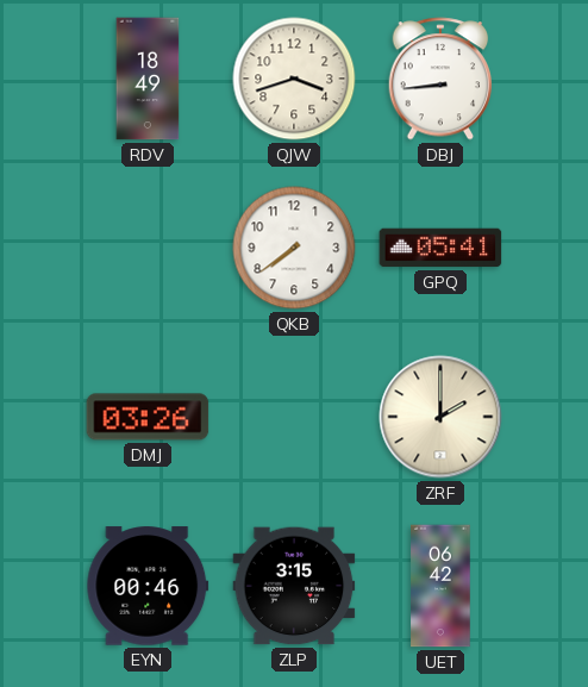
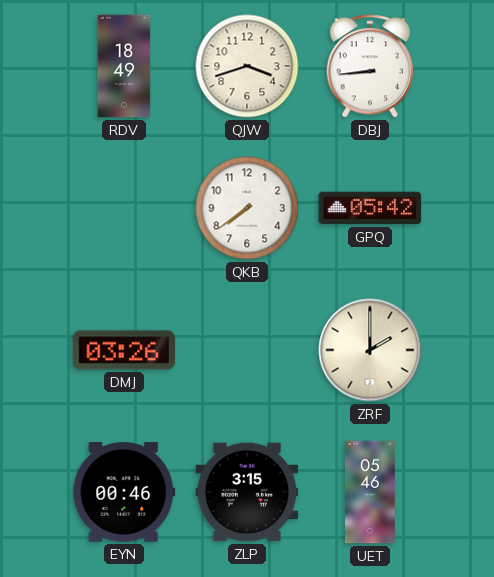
GPQ: 05:41 -> 05:42 (370, 208)
UET: 06:42 -> 05:46 (370, 492)
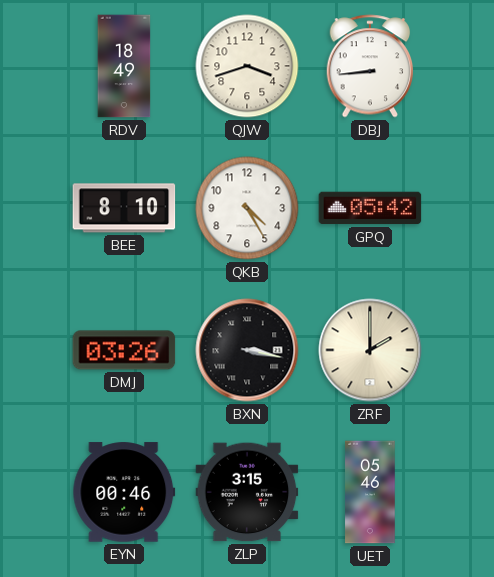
BEE: none -> 8:10 (124, 208)
QKB: 7:39 -> 4:25 (247, 208)
BXN: none -> 3:17 (247, 350)
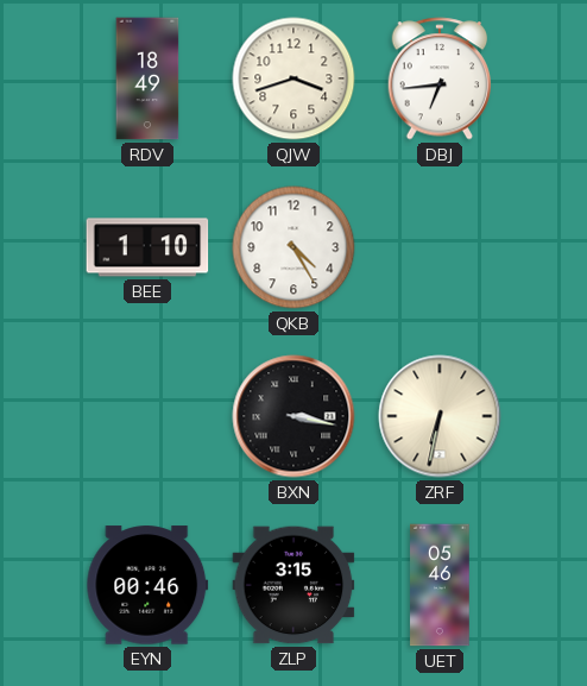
DBJ: 8:44 -> 6:44 (440, 78)
BEE: 8:10 -> 1:10 (147, 247)
GPQ: 05:42 -> none (370, 208)
DMJ: 03:26 -> none (124, 350)
ZRF: 2:00 -> 6:32 (440, 416)
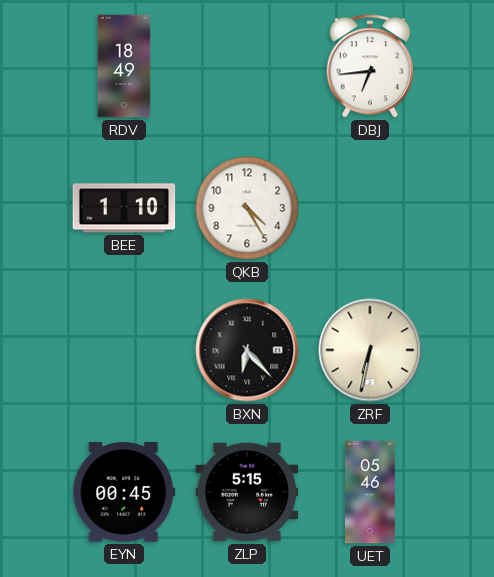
QJW: 3:42 -> none (293, 78)
BXN: 3:17 -> 6:23 (247, 350)
EYN: 00:46 -> 00:45 (124, 492)
ZLP: 3:15 -> 5:15 (247, 492)
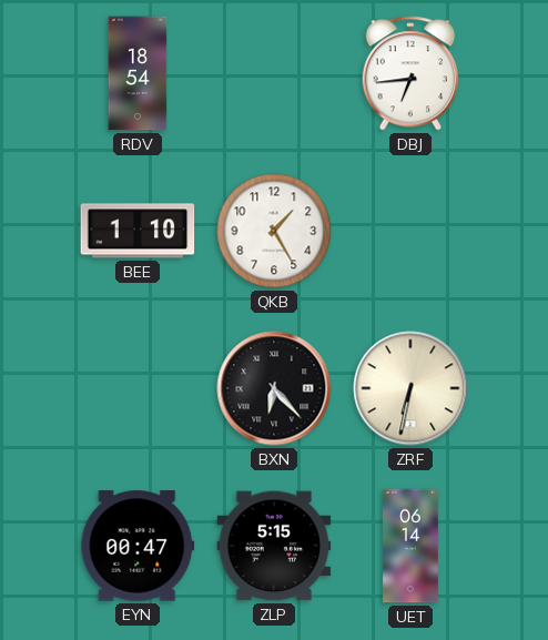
RDV: 18:49 -> 18:54 (138, 73)
QKB: 4:25 -> 1:25 (274, 231)
EYN: 00:45 -> 00:47 (138, 546)
UET: 05:46 -> 06:14 (410, 546)
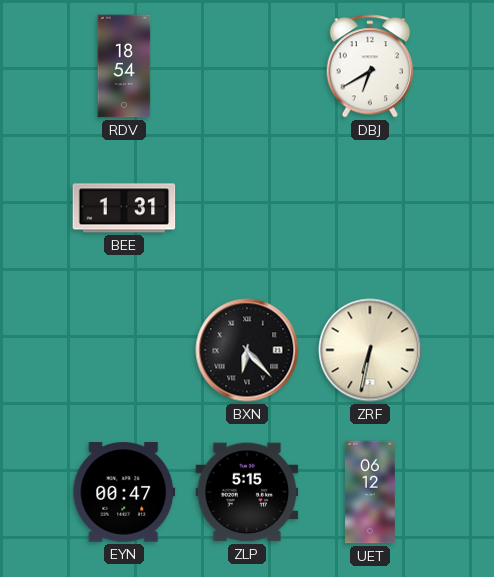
DBJ: 6:44 -> 6:40 (370, 66)
BEE: 1:10 -> 1:31 (124, 208)
QKB: 1:25 -> none (274, 231)
UET: 06:14 -> 06:12 (370, 492)
